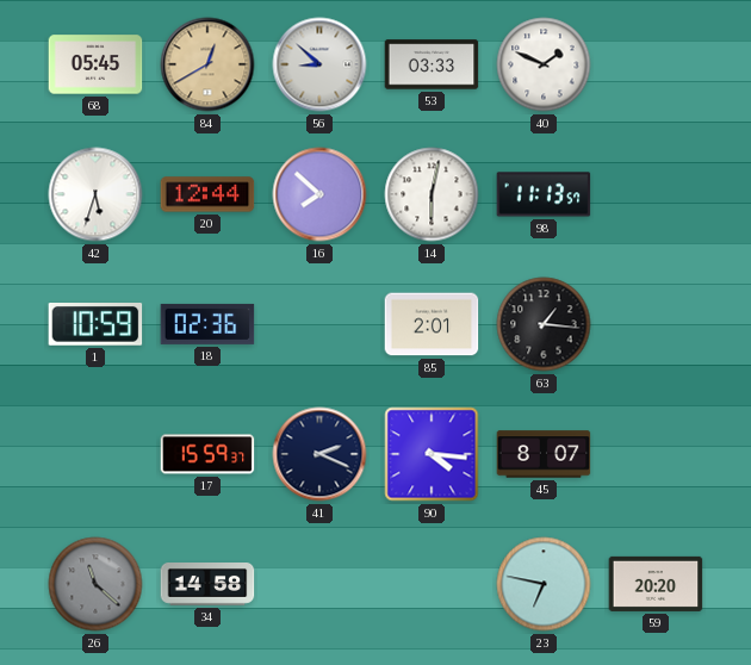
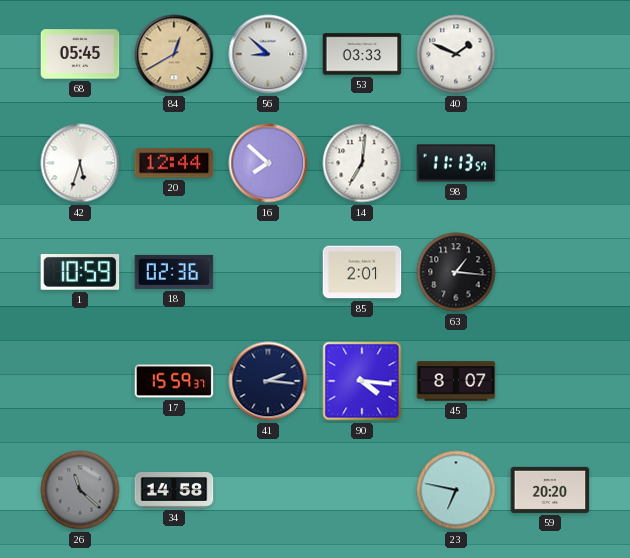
14: 6:02 -> 7:01 (362, 163)
41: 2:19 -> 2:16 (268, 381)
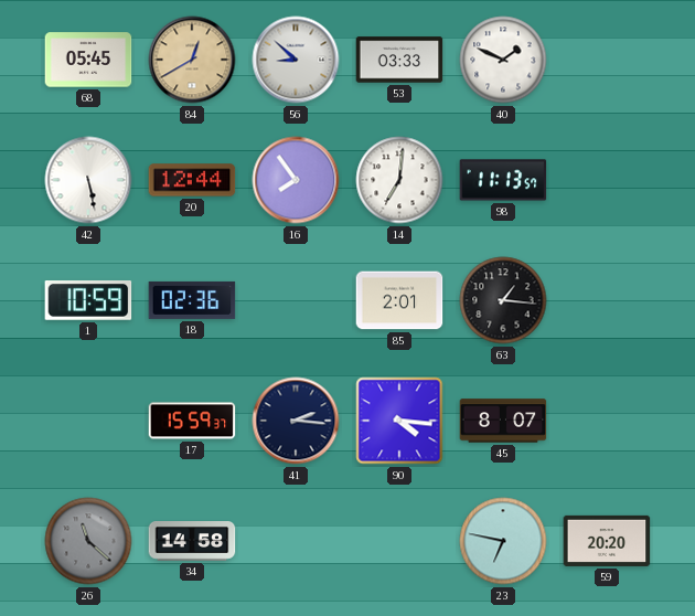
42: 5:33 -> 5:28 (88, 180)
16: 7:52 -> 7:54 (296, 180)
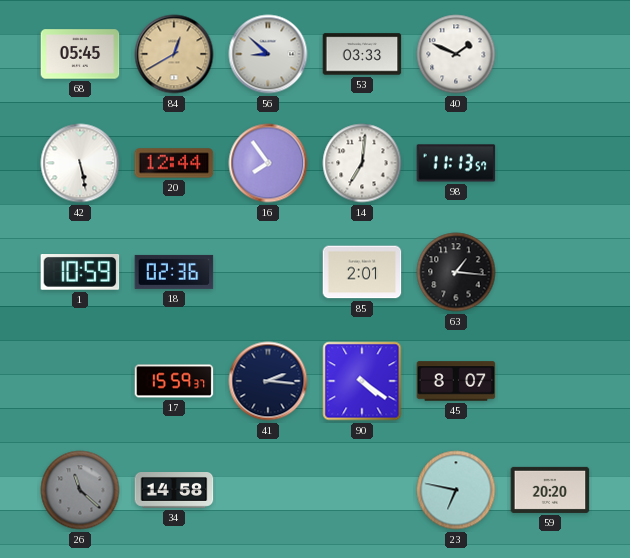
90: 4:16 -> 4:21 (362, 381)
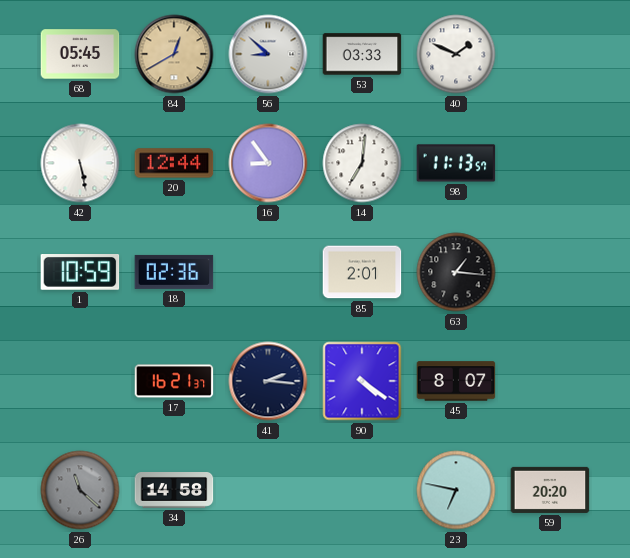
16: 7:54 -> 8:54 (268, 163)
17: 15:59 -> 16:21 (174, 381)
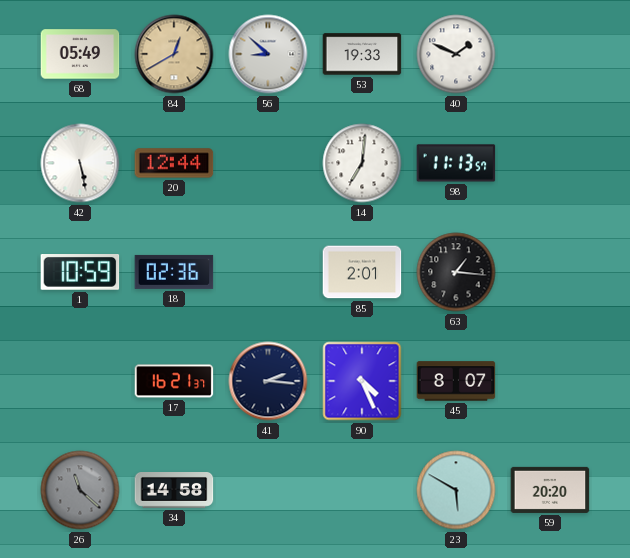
68: 05:45 -> 05:49 (80, 54)
53: 03:33 -> 19:33 (362, 54)
16: 8:54 -> none (268, 163)
90: 4:21 -> 4:26 (362, 381)
23: 6:47 -> 5:50 (456, 490)
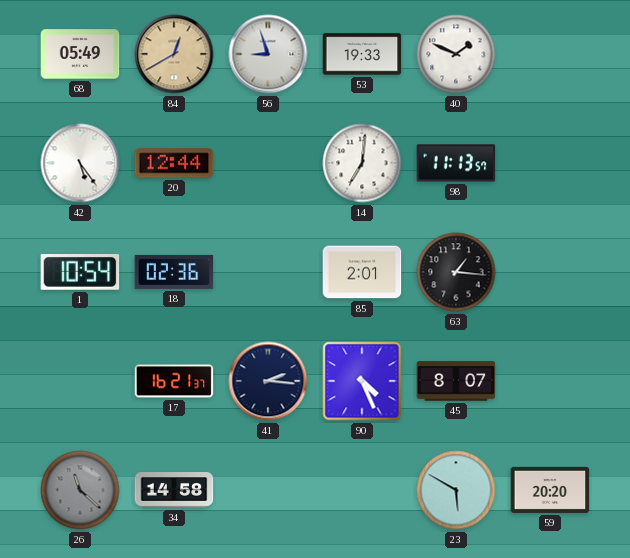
56: 8:52 -> 8:57 (268, 54)
42: 5:28 -> 5:24 (80, 163)
1: 10:59 -> 10:54 (80, 273)
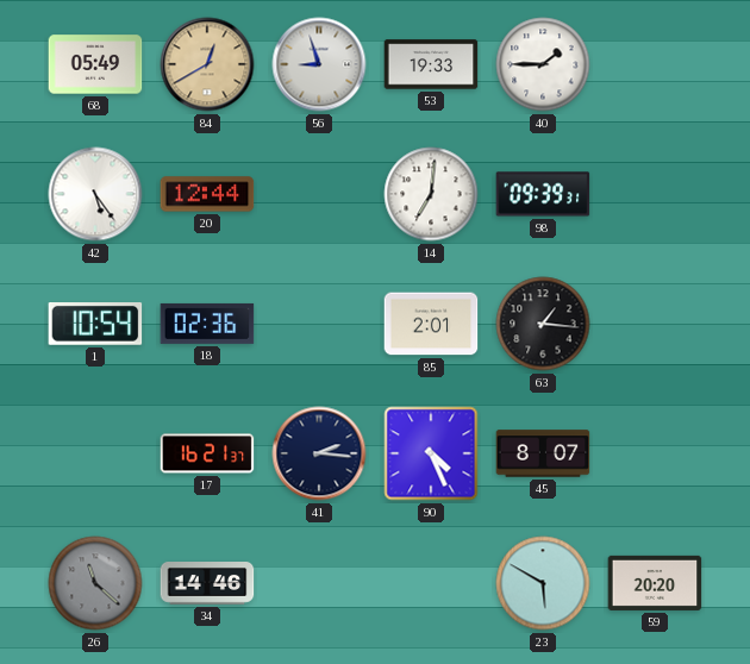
40: 1:49 -> 1:45 (543, 64)
98: 11:13 -> 09:39 (543, 194)
34: 14:58 -> 14:46 (207, 584)
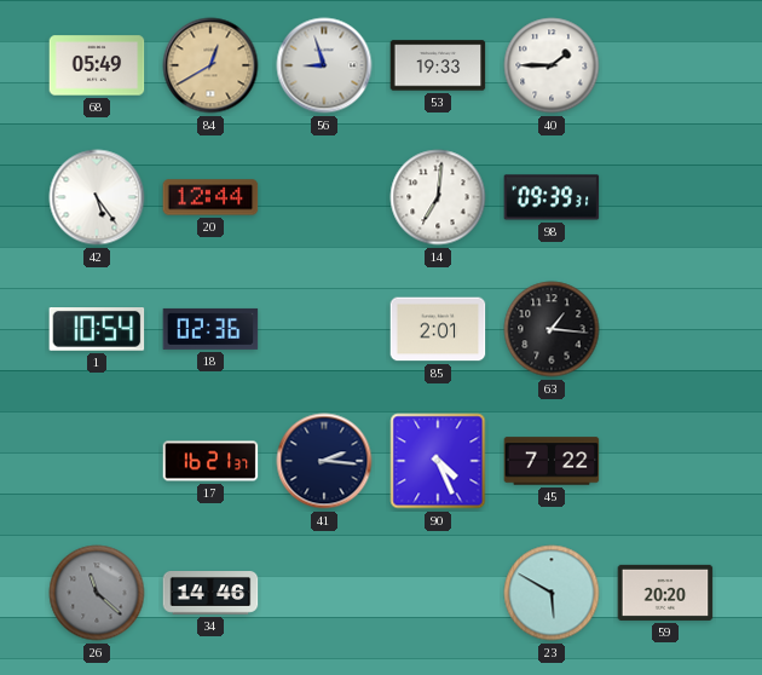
45: 8:07 -> 7:22 (552, 461)
